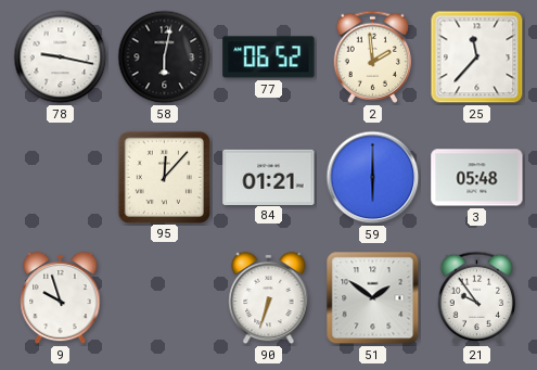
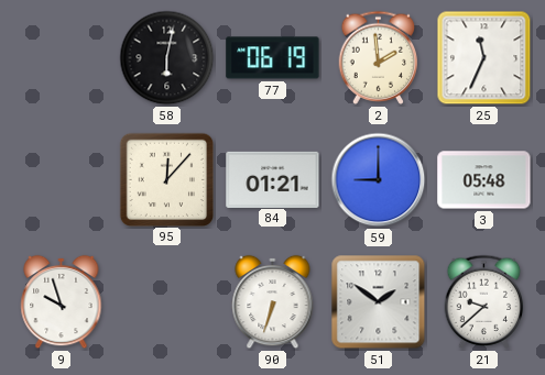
78: 9:17 -> none (61, 58)
77: 06:52 -> 06:19 (273, 58)
25: 11:37 -> 11:34 (484, 58)
59: 6:00 -> 9:00 (379, 180)
21: 9:54 -> 9:38 (484, 301)
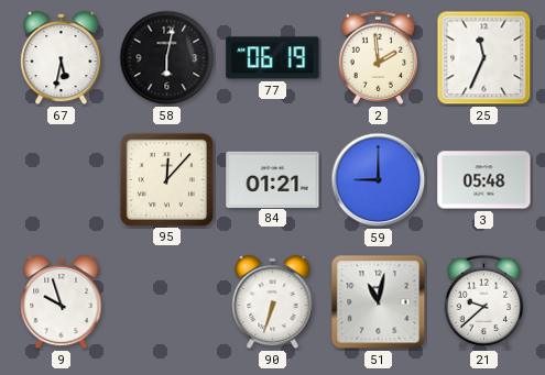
67: none -> 5:32 (62, 58)
51: 1:51 -> 11:02 (379, 302)
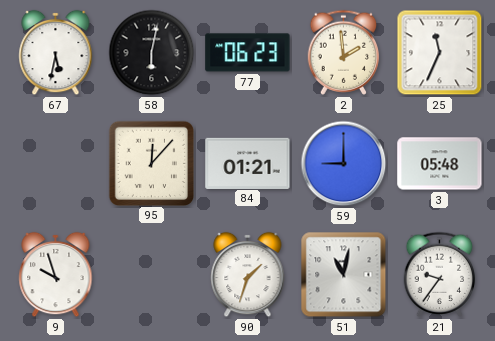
77: 06:19 -> 06:23 (248, 53)
90: 6:33 -> 1:33 (248, 275)
21: 9:38 -> 9:36 (440, 274)
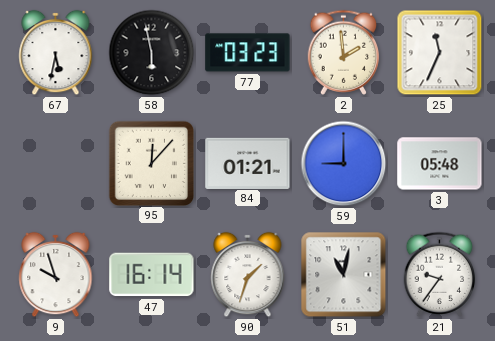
58: 6:02 -> 5:58 (152, 53)
77: 06:23 -> 03:23 (248, 53)
47: none -> 16:14 (152, 275)
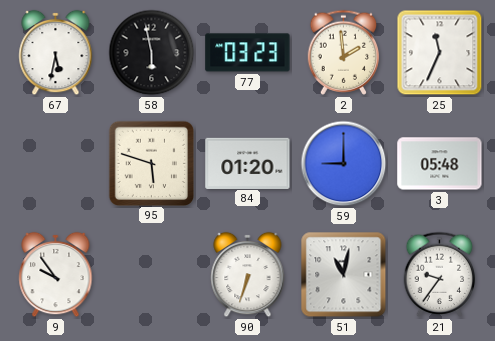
95: 12:07 -> 5:48 (151, 163)
84: 01:21 -> 01:20 (248, 163)
9: 9:57 -> 9:54 (56, 275)
47: 16:14 -> none (152, 275)
90: 1:33 -> 6:33 (248, 275)
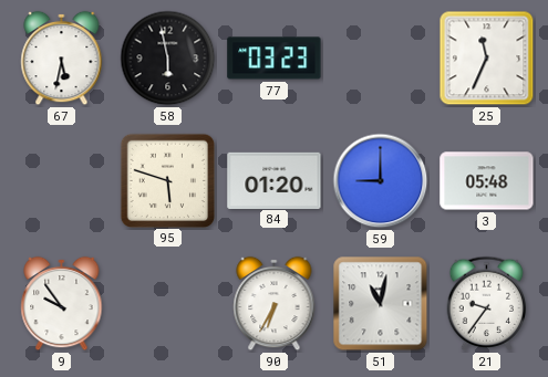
2: 1:59 -> none (344, 52)
90: 6:33 -> 6:35 (275, 304)
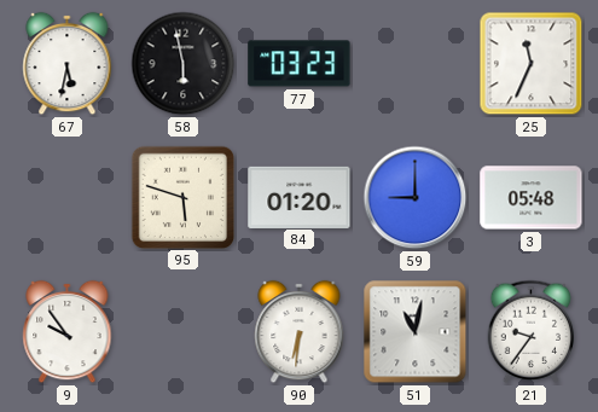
90: 6:35 -> 6:31 (300, 332)
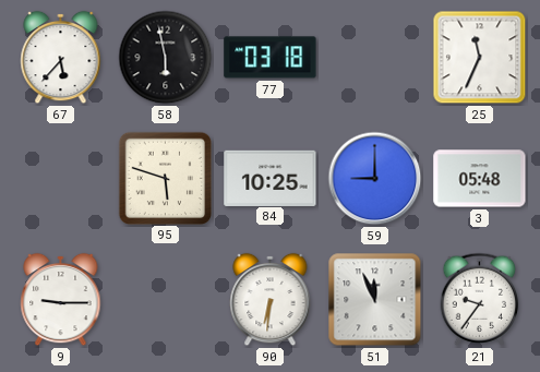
67: 5:32 -> 5:37 (61, 58)
77: 03:23 -> 03:18 (271, 58)
84: 01:20 -> 10:25 (271, 178)
9: 9:54 -> 9:15 (61, 300)
51: 11:02 -> 11:56 (375, 300)
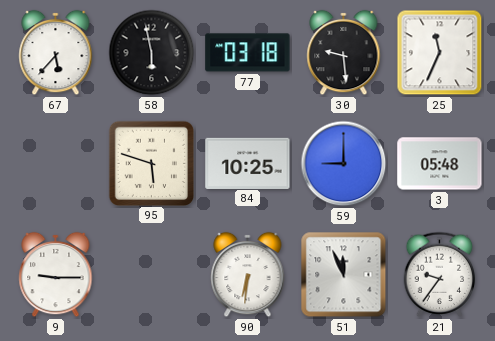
30: none -> 9:29 (344, 53)
